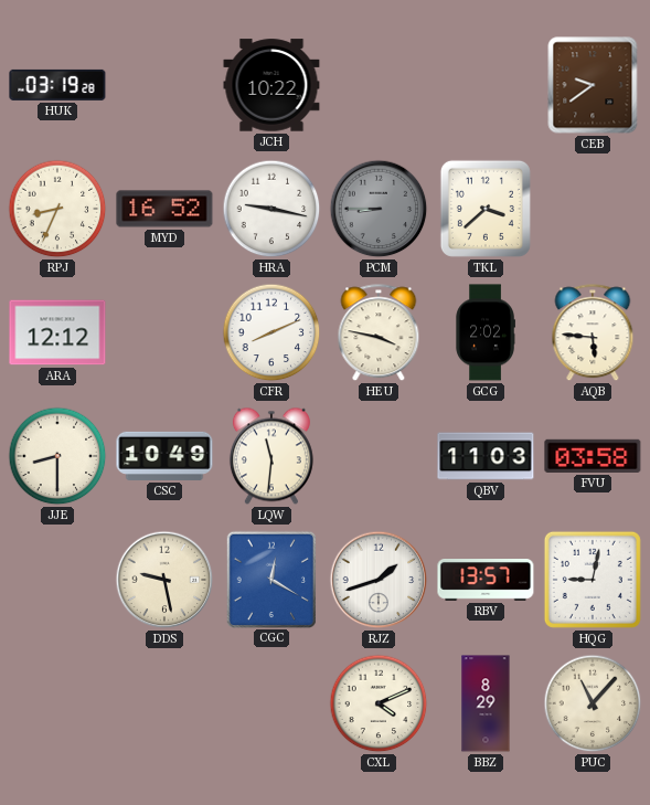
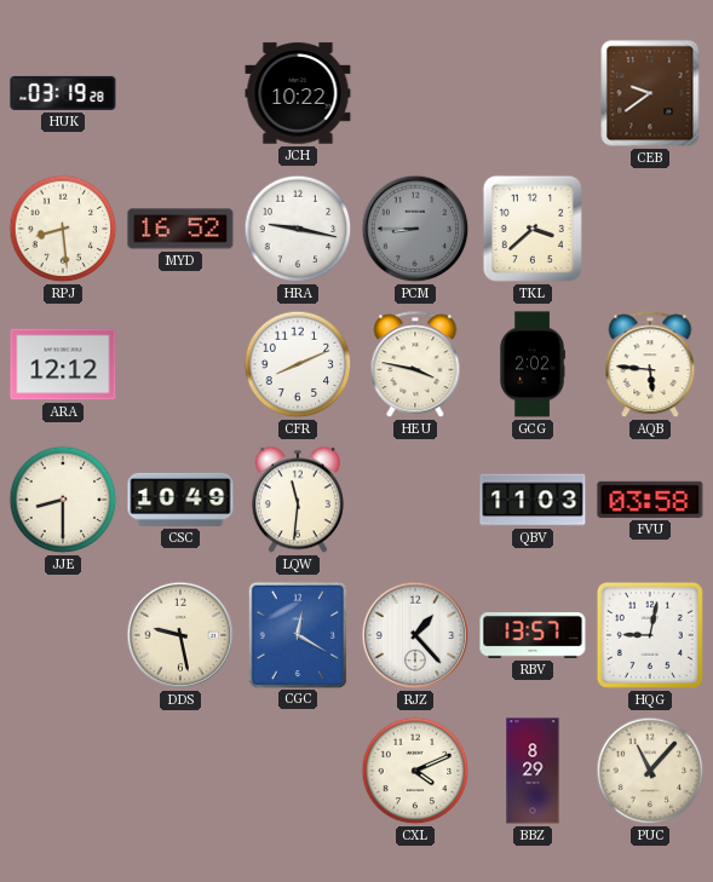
RPJ: 8:34 -> 8:29 (63, 229)
RJZ: 1:42 -> 1:23 (415, 635)
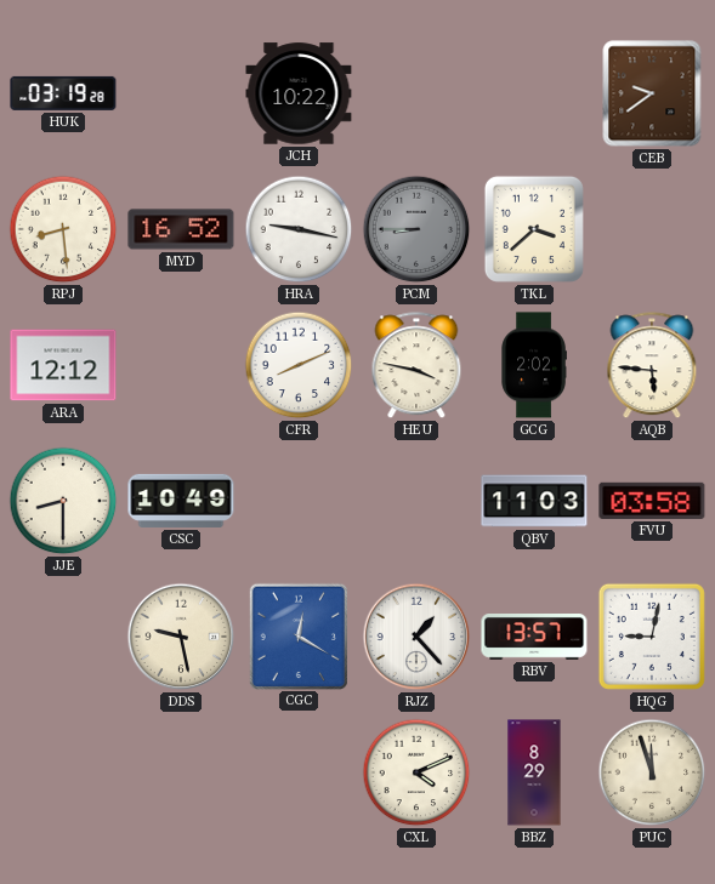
LQW: 11:31 -> none (298, 500)
PUC: 11:07 -> 11:57 (652, 772)
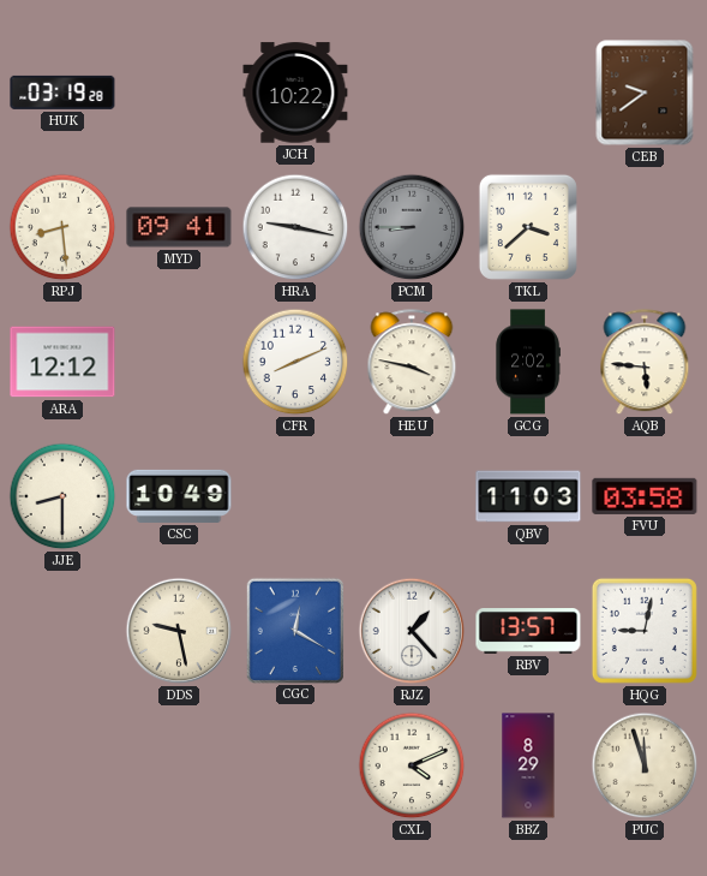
MYD: 16:52 -> 09:41 (179, 227)
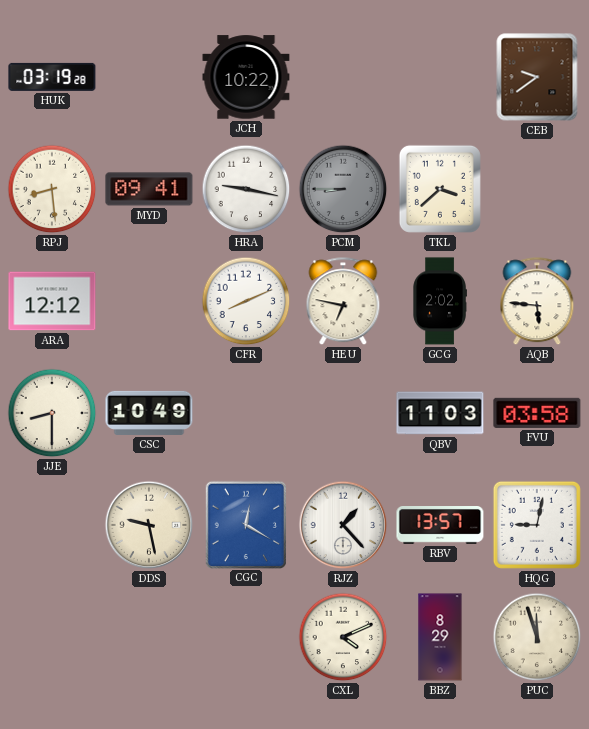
HEU: 3:47 -> 6:47 (343, 302)
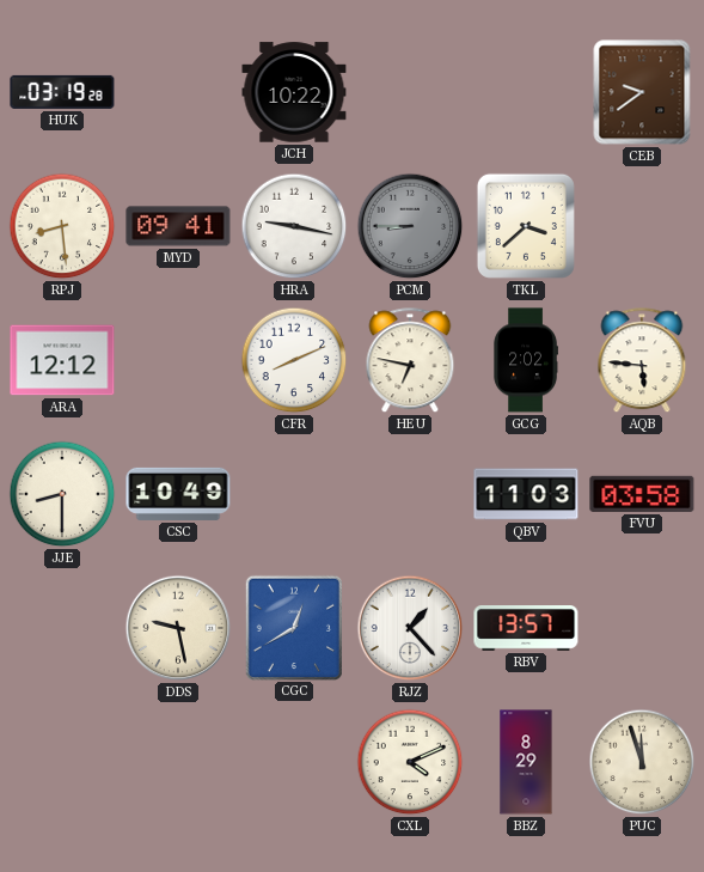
CGC: 12:20 -> 12:40 (293, 627)
HQG: 9:02 -> none (537, 525)
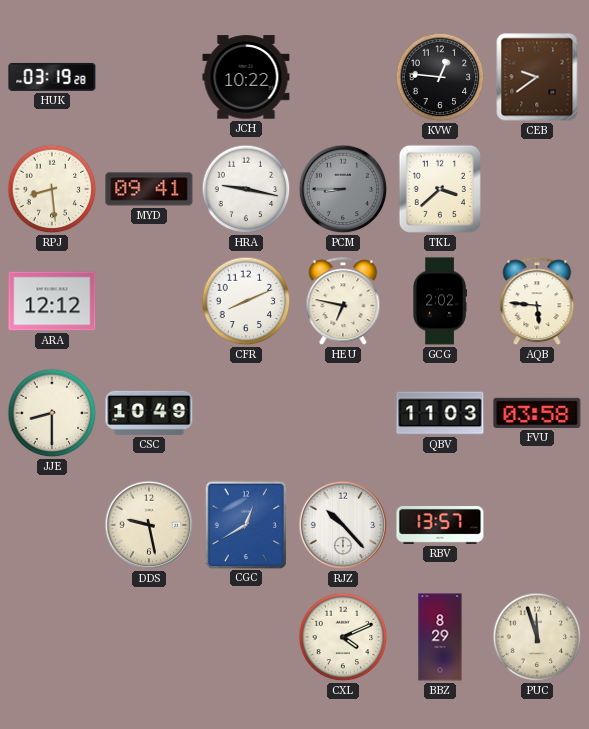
KVW: none -> 12:46 (440, 77)
RJZ: 1:23 -> 10:23 (343, 525)
